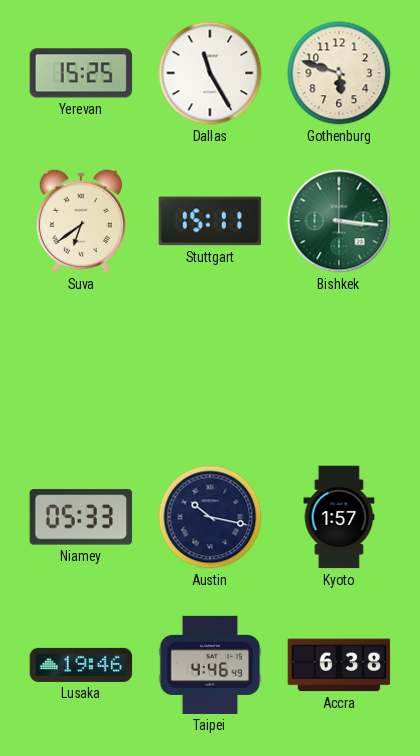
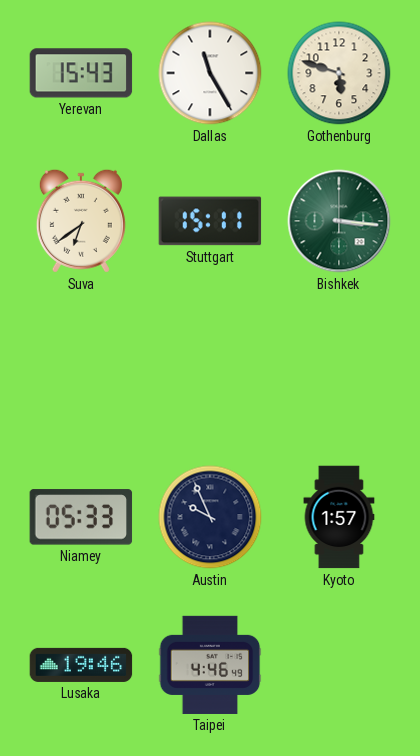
Yerevan: 15:25 -> 15:43 (81, 73)
Austin: 10:17 -> 9:56 (210, 517)
Accra: 6:38 -> none (339, 665)
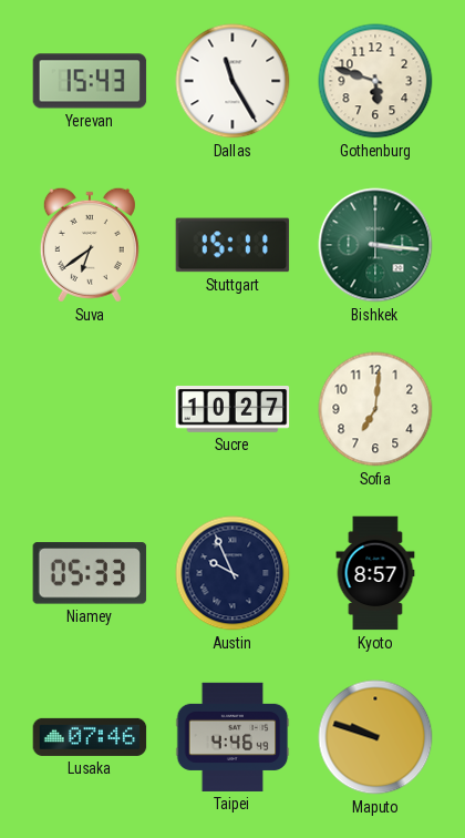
Sucre: none -> 10:27 (232, 410)
Sofia: none -> 7:01 (375, 409)
Kyoto: 1:57 -> 8:57 (375, 573)
Lusaka: 19:46 -> 07:46 (90, 737)
Maputo: none -> 9:48 (375, 737)
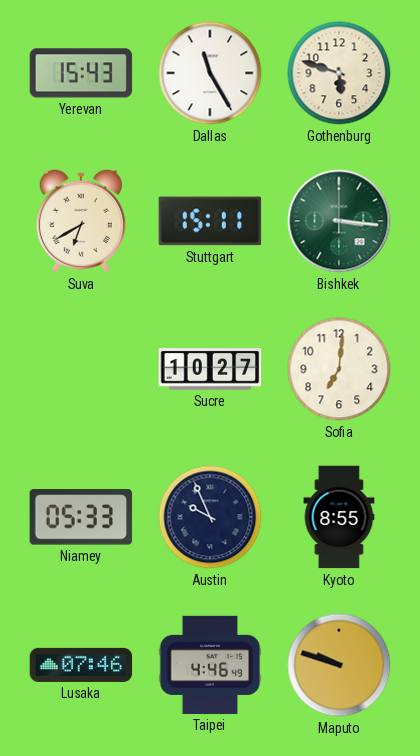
Suva: 6:39 -> 6:40 (81, 221)
Kyoto: 8:57 -> 8:55 (339, 517)
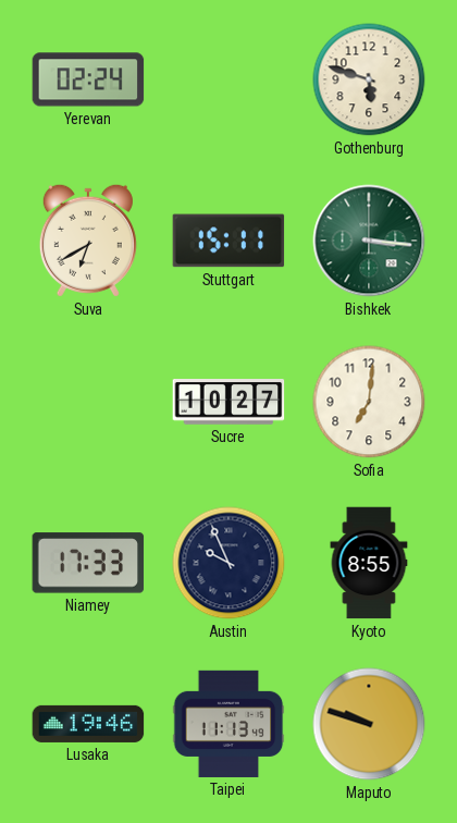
Yerevan: 15:43 -> 02:24 (88, 79)
Dallas: 11:25 -> none (210, 73)
Niamey: 05:33 -> 17:33 (88, 563)
Lusaka: 07:46 -> 19:46 (88, 724)
Taipei: 4:46 -> 11:13 (228, 724)
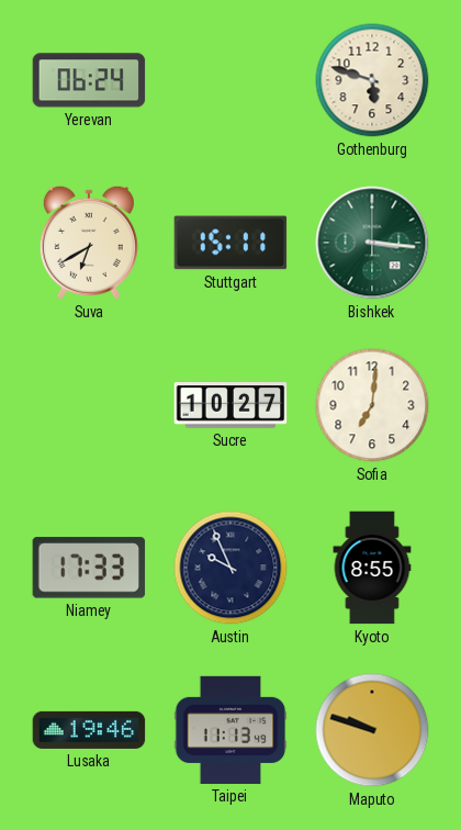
Yerevan: 02:24 -> 06:24 (89, 80)
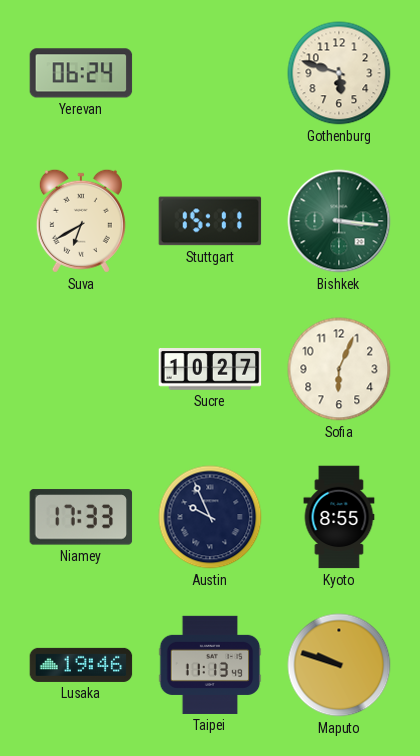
Sofia: 7:01 -> 6:04 (339, 369)
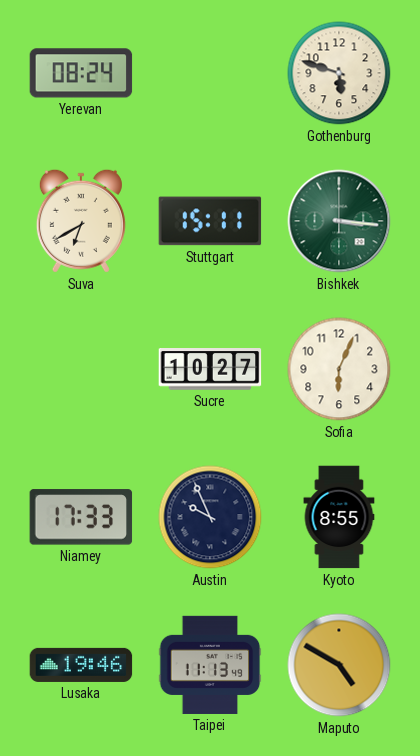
Yerevan: 06:24 -> 08:24 (81, 73)
Maputo: 9:48 -> 4:50 (339, 665)
